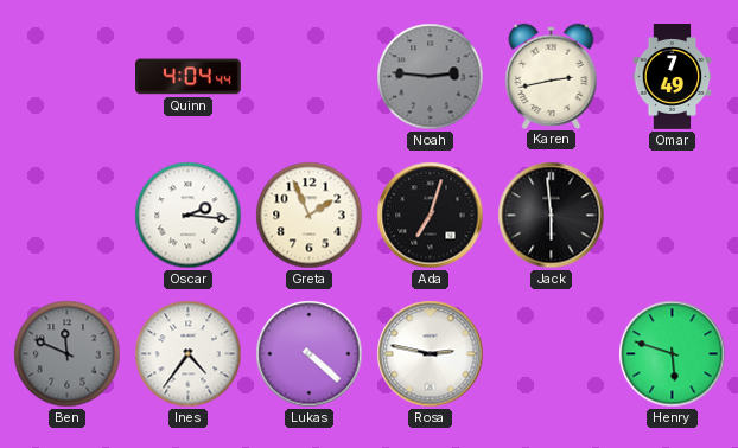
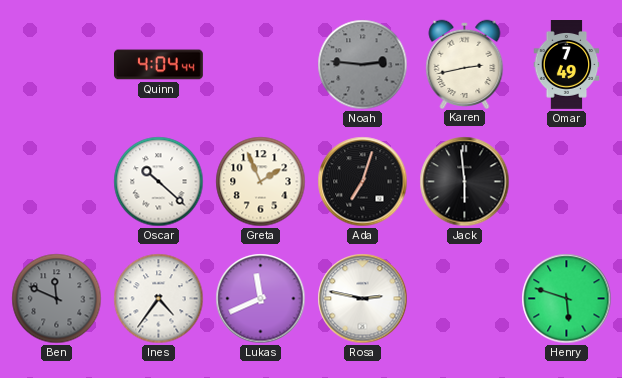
Oscar: 2:16 -> 10:22 (159, 182)
Lukas: 4:22 -> 11:41 (261, 299)
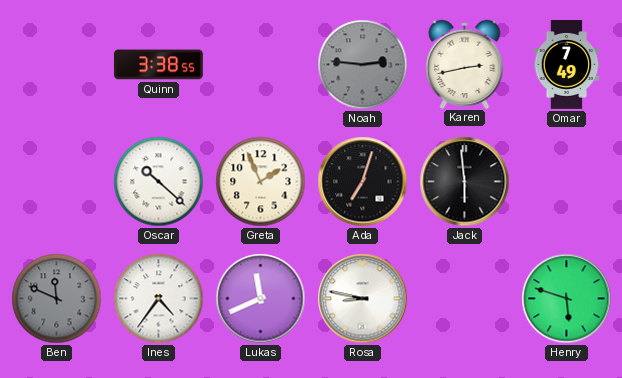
Quinn: 4:04 -> 3:38 (159, 65)
Rosa: 2:47 -> 8:47 (363, 299)
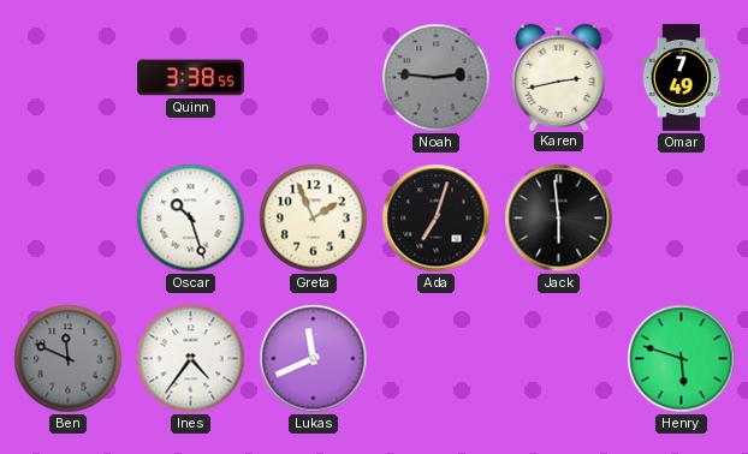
Oscar: 10:22 -> 10:27 (191, 219)
Rosa: 8:47 -> none (363, 299)
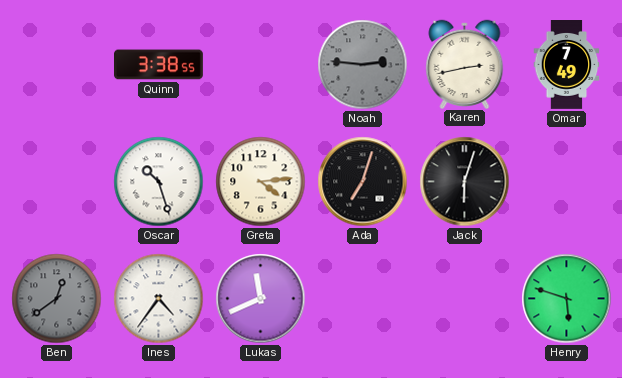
Greta: 1:56 -> 4:14 (261, 182)
Jack: 5:59 -> 6:03 (465, 182)
Ben: 11:49 -> 12:39 (57, 299)
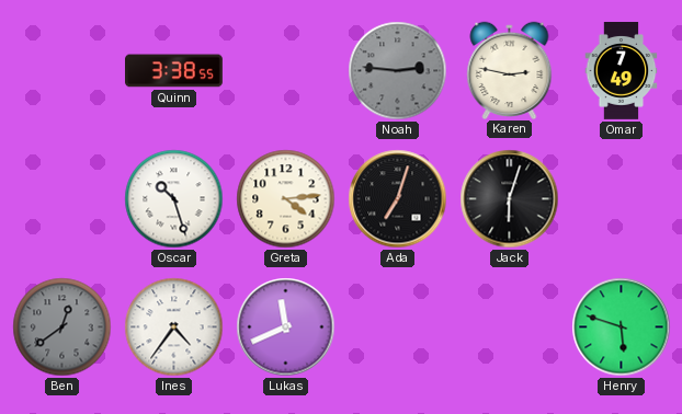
Karen: 2:43 -> 2:47 (510, 70)
